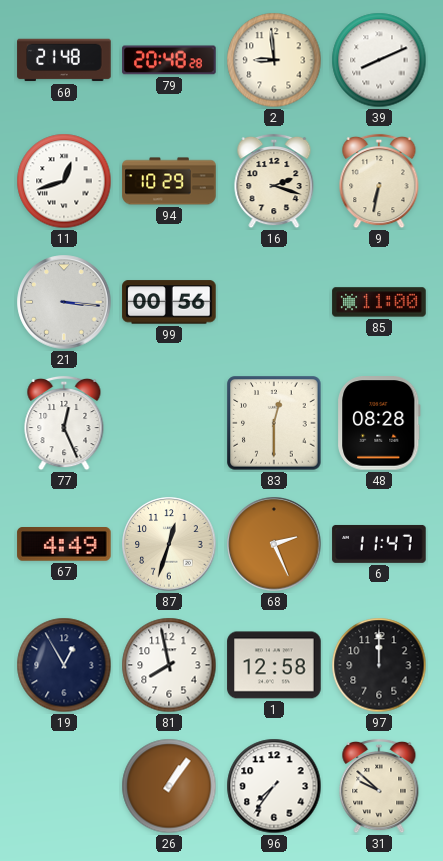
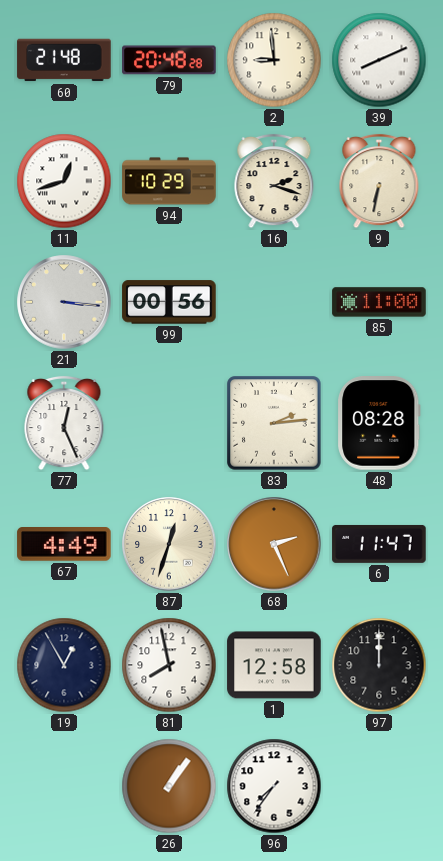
83: 12:30 -> 2:14 (274, 423)
31: 9:52 -> none (379, 786)
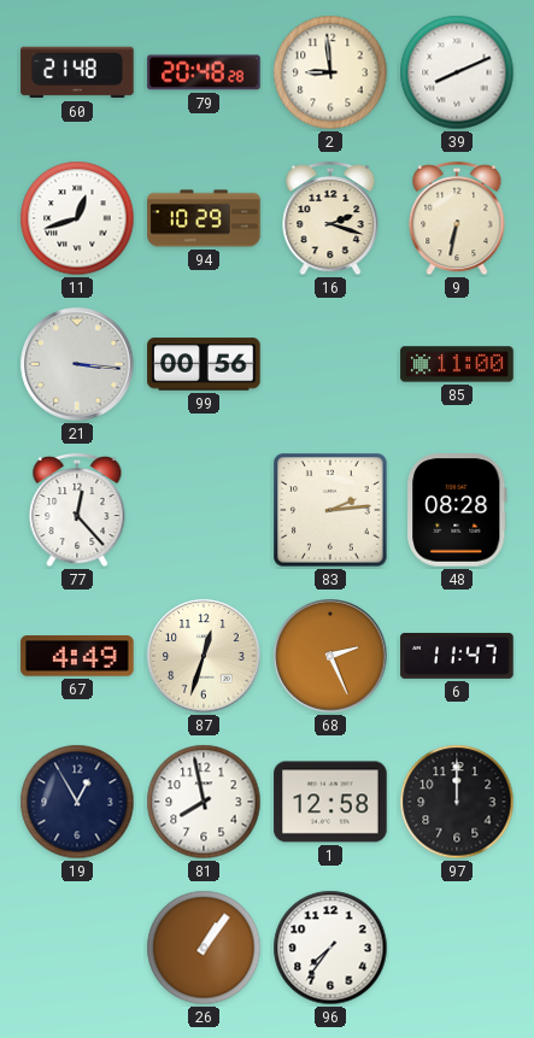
77: 12:26 -> 12:23 (77, 510)
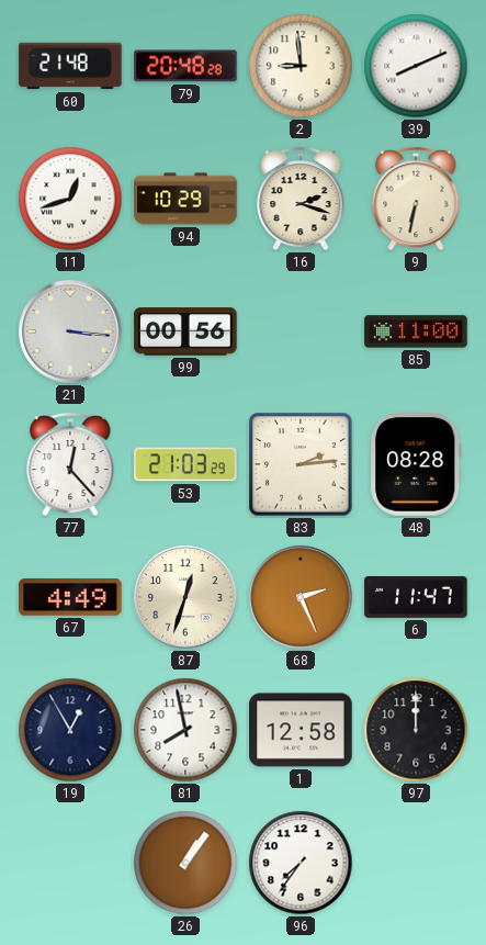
53: none -> 21:03 (185, 464)
